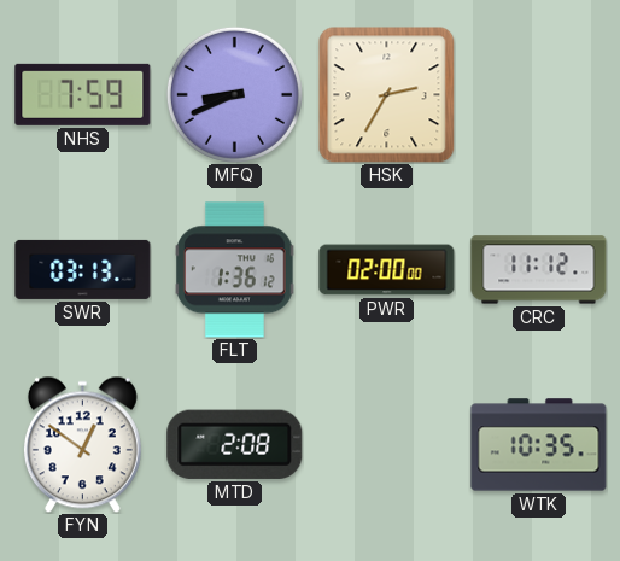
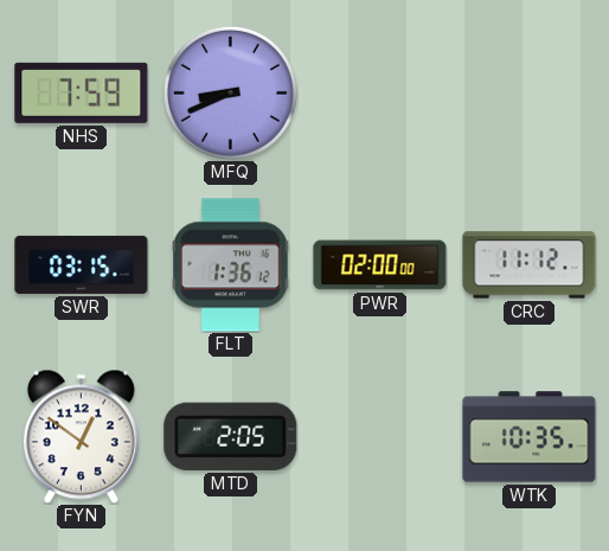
HSK: 2:35 -> none (386, 94)
SWR: 03:13 -> 03:15 (82, 264)
MTD: 2:08 -> 2:05 (231, 436)
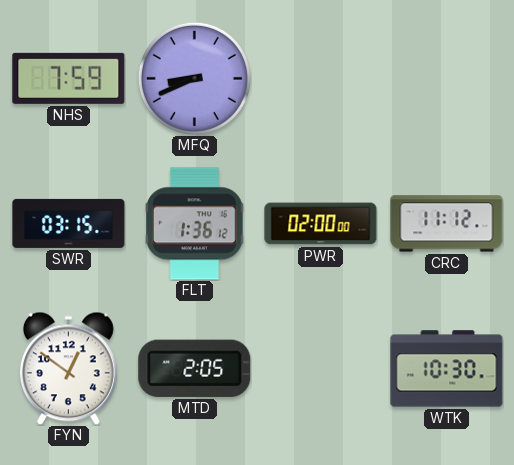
WTK: 10:35 -> 10:30 (447, 369)
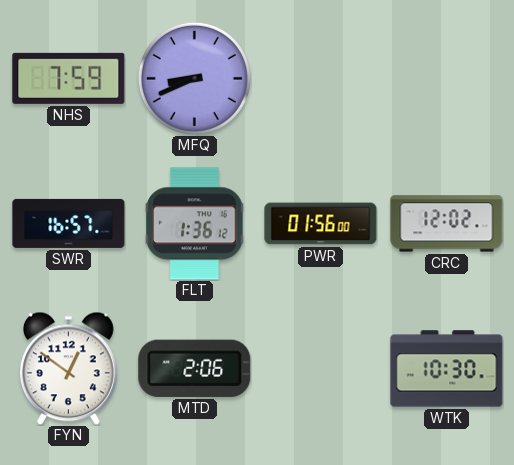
SWR: 03:15 -> 16:57 (69, 223)
PWR: 02:00 -> 01:56 (321, 224)
CRC: 11:12 -> 12:02 (447, 224)
MTD: 2:05 -> 2:06 (195, 368)
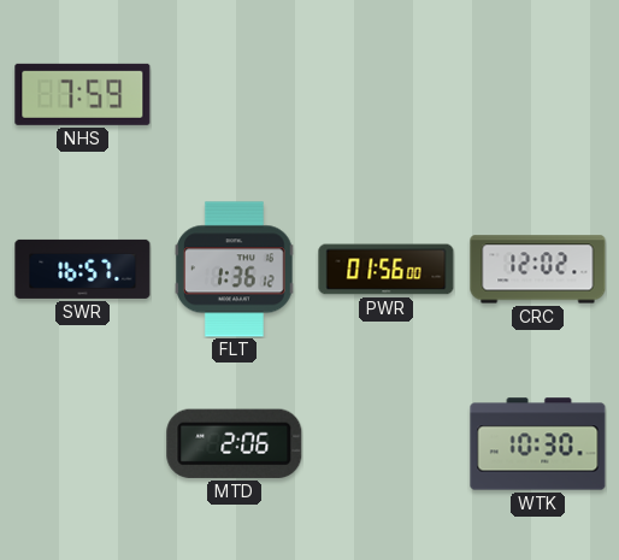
MFQ: 8:41 -> none (194, 78)
FYN: 12:51 -> none (68, 368)
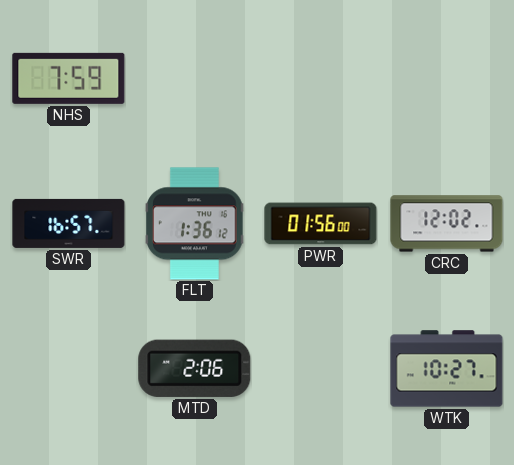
WTK: 10:30 -> 10:27 (447, 369)
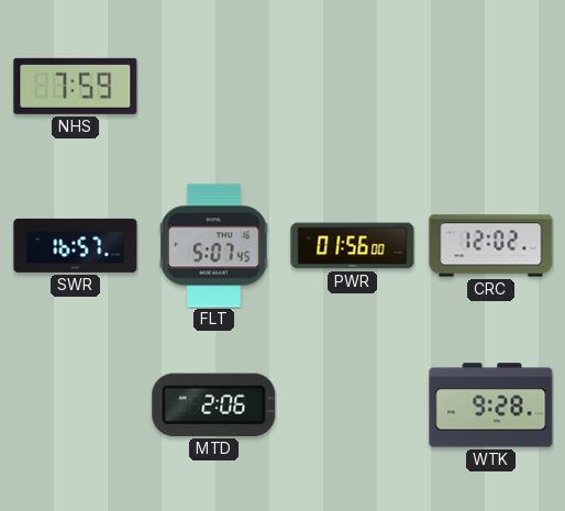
FLT: 1:36 -> 5:07 (214, 246)
WTK: 10:27 -> 9:28 (491, 406)
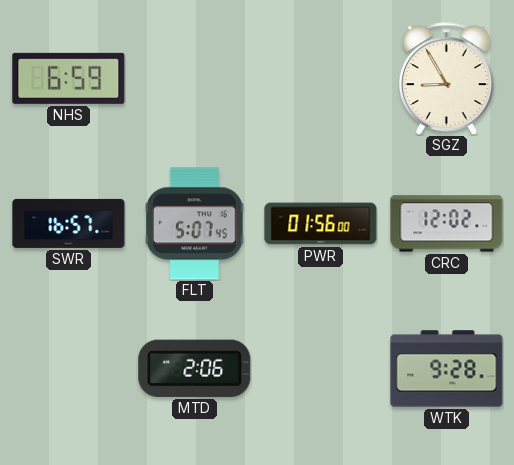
NHS: 7:59 -> 6:59 (69, 78)
SGZ: none -> 8:55 (446, 79)
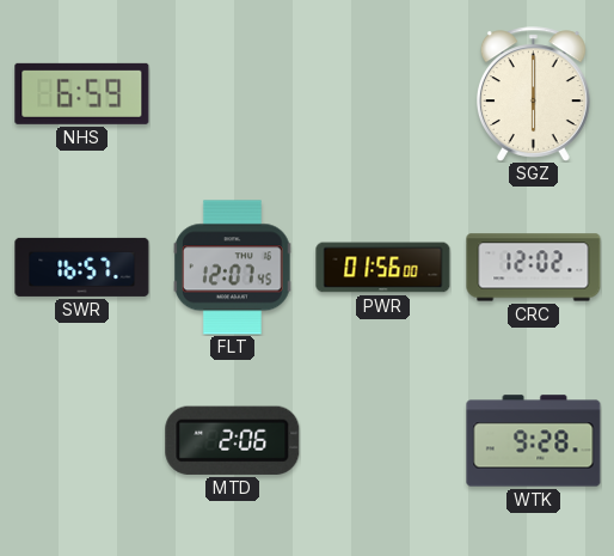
SGZ: 8:55 -> 6:00 (533, 94)
FLT: 5:07 -> 12:07 (233, 268)
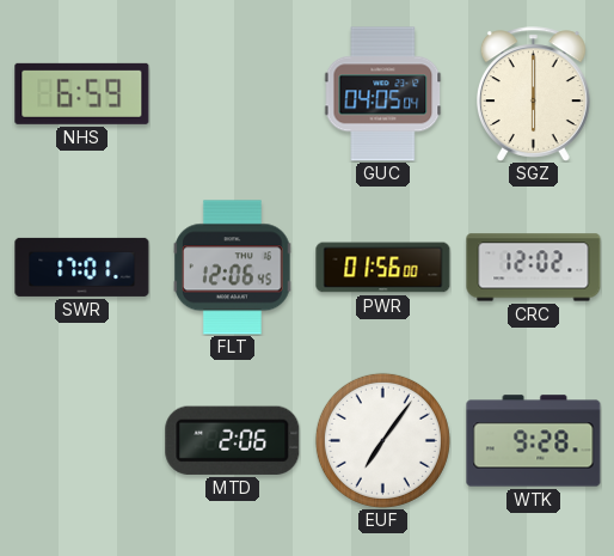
GUC: none -> 04:05 (383, 94)
SWR: 16:57 -> 17:01 (82, 267)
FLT: 12:07 -> 12:06 (233, 268)
EUF: none -> 7:06 (382, 440)
